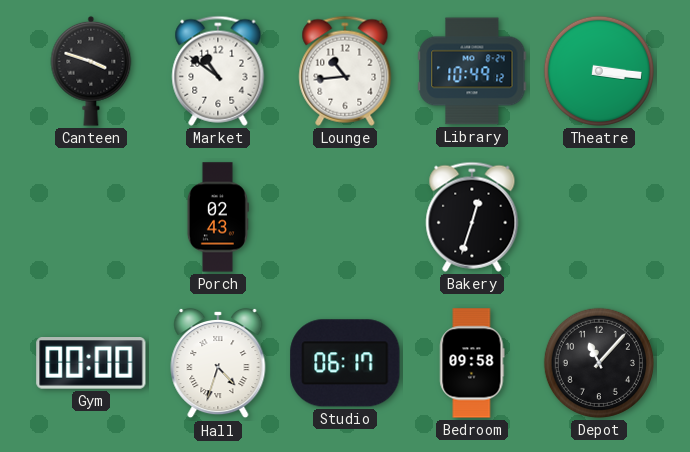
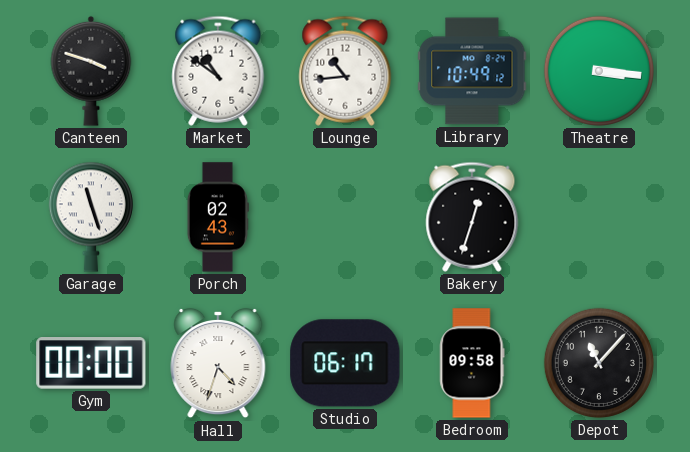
Garage: none -> 11:27 (91, 217)
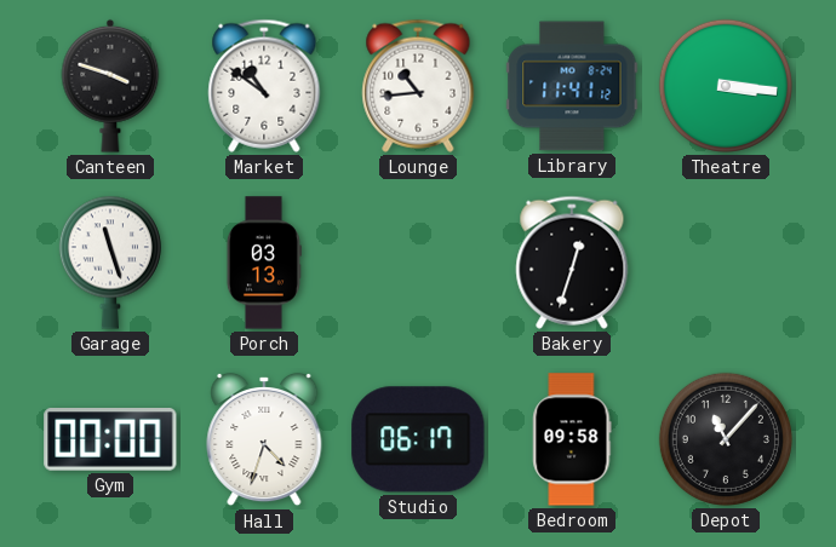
Library: 10:49 -> 11:41 (572, 86)
Porch: 02:43 -> 03:13 (263, 263)
